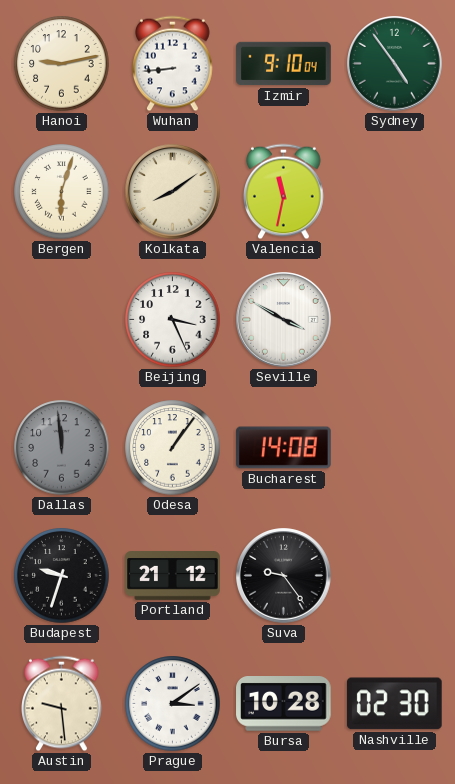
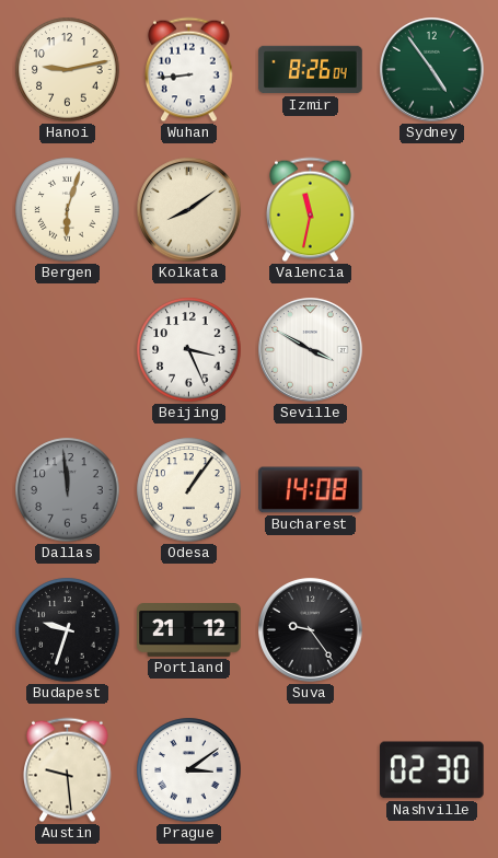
Izmir: 9:10 -> 8:26 (311, 70)
Bursa: 10:28 -> none (284, 704)
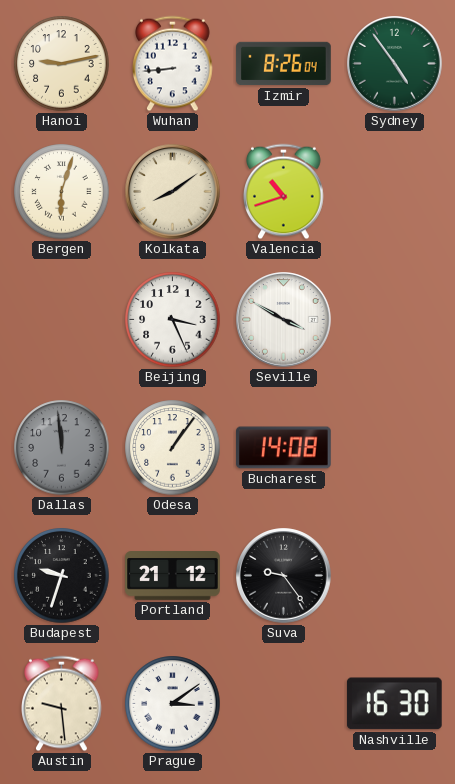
Valencia: 11:32 -> 10:42 (284, 192)
Nashville: 02:30 -> 16:30 (394, 704)
